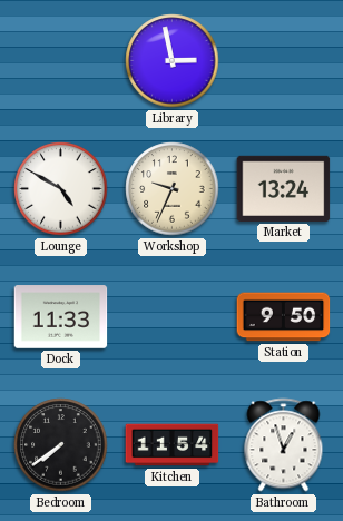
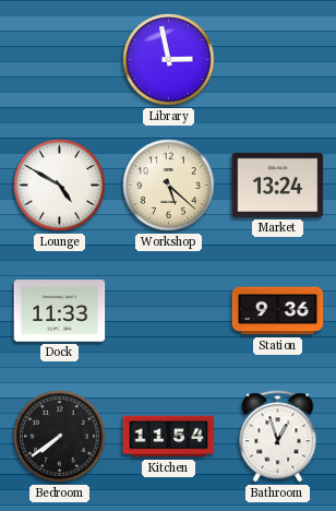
Workshop: 9:34 -> 5:22 (169, 186)
Station: 9:50 -> 9:36 (278, 311)
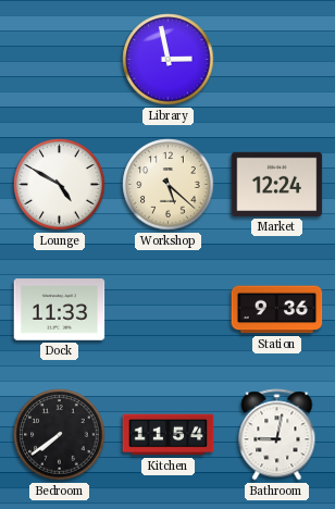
Market: 13:24 -> 12:24 (277, 184)
Bathroom: 12:57 -> 9:02 (277, 435)
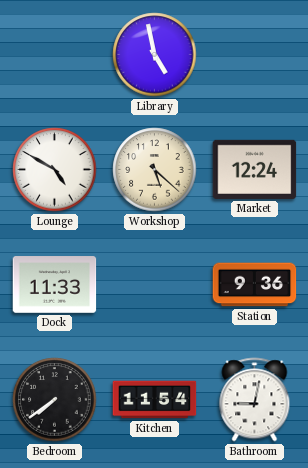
Library: 2:58 -> 4:58 (155, 55)
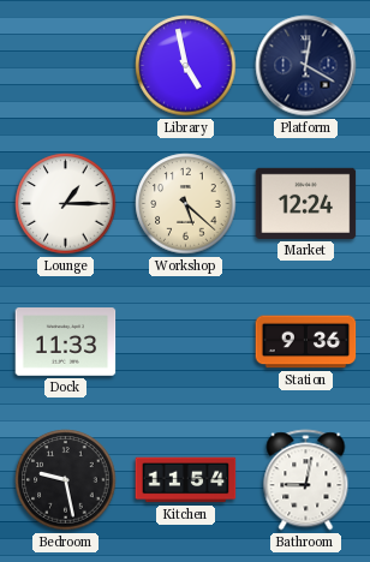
Platform: none -> 12:20 (306, 66)
Lounge: 4:50 -> 1:15 (66, 204)
Bedroom: 7:39 -> 9:28 (66, 480)
